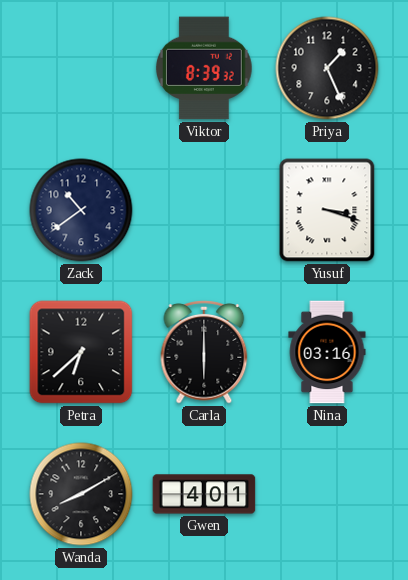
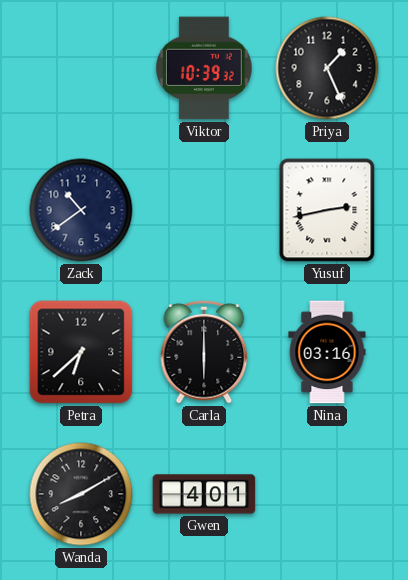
Viktor: 8:39 -> 10:39 (205, 68)
Yusuf: 3:18 -> 2:43 (327, 210)
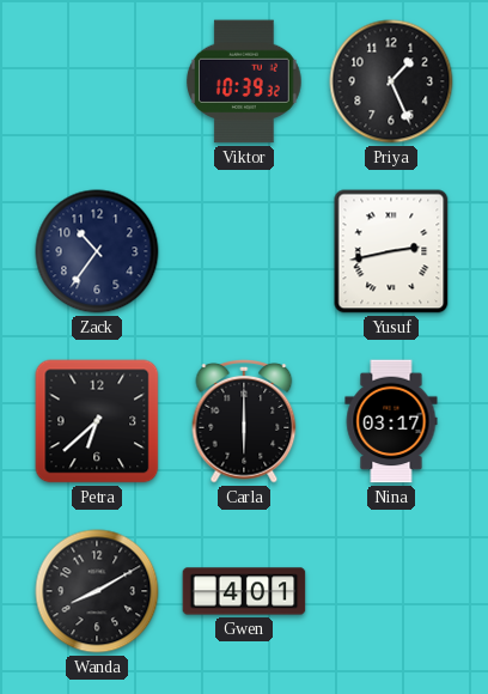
Zack: 10:39 -> 10:36 (97, 251)
Nina: 03:16 -> 03:17 (391, 421)
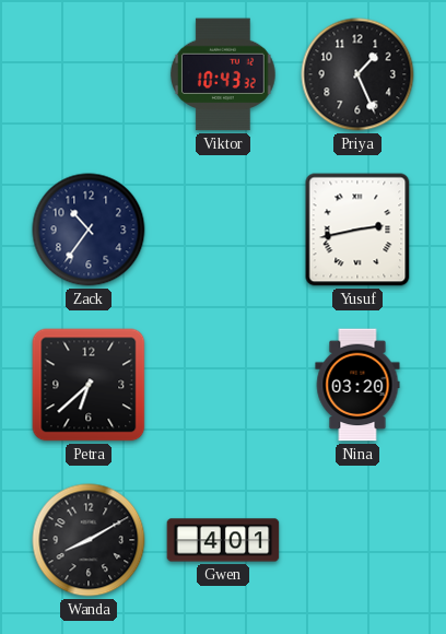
Viktor: 10:39 -> 10:43 (224, 74)
Carla: 6:00 -> none (244, 422)
Nina: 03:17 -> 03:20 (357, 385)
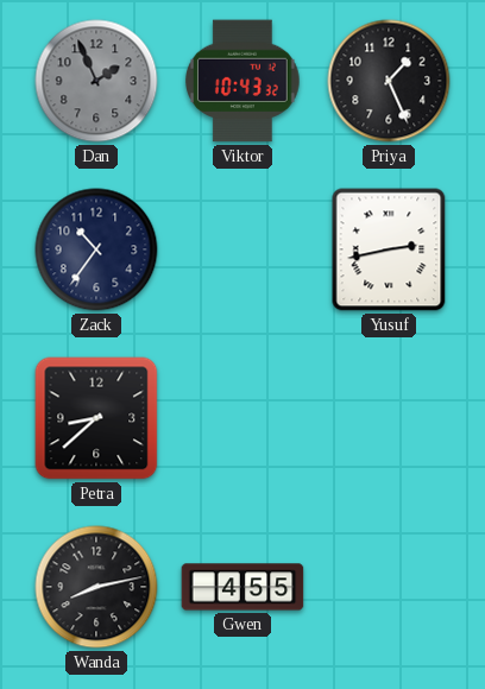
Dan: none -> 1:56 (96, 81)
Petra: 6:38 -> 8:38 (96, 418)
Nina: 03:20 -> none (357, 385)
Wanda: 8:10 -> 8:13 (96, 587)
Gwen: 4:01 -> 4:55 (242, 587)
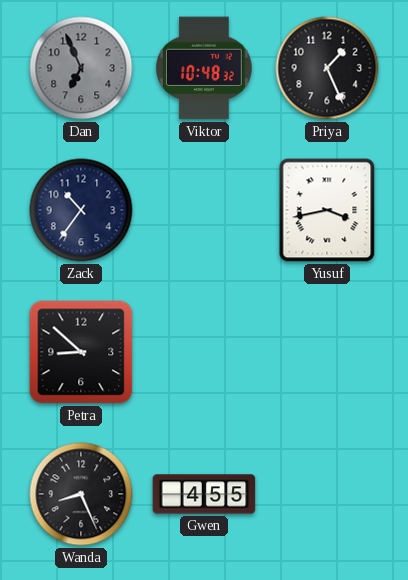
Dan: 1:56 -> 6:56 (81, 68)
Viktor: 10:43 -> 10:48 (205, 68)
Yusuf: 2:43 -> 3:43 (327, 210)
Petra: 8:38 -> 8:52 (81, 352)
Wanda: 8:13 -> 8:26 (81, 494)
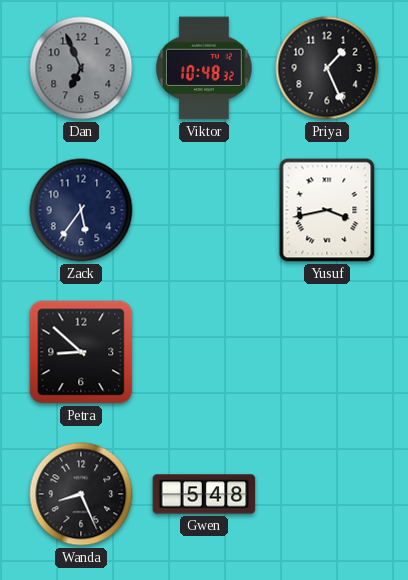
Zack: 10:36 -> 5:36 (81, 210)
Gwen: 4:55 -> 5:48 (204, 494)
